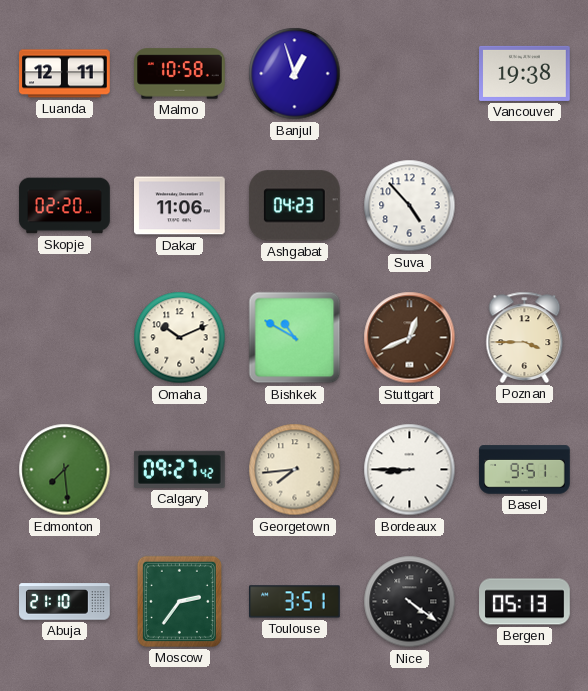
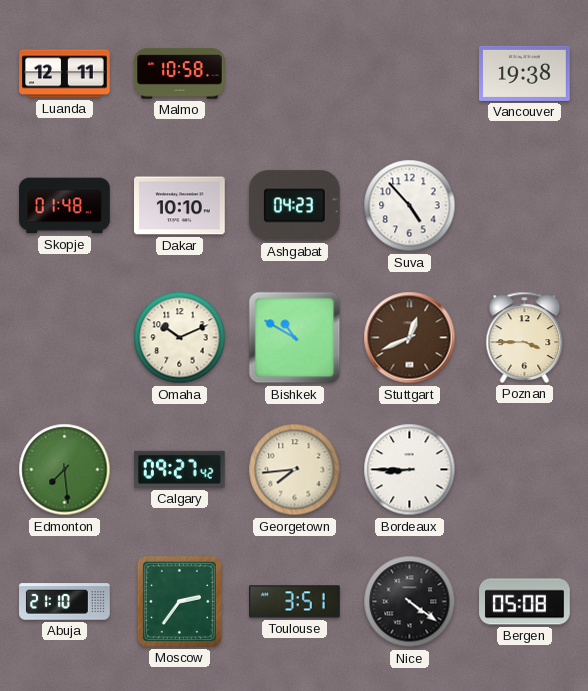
Banjul: 12:57 -> none (295, 74)
Skopje: 02:20 -> 01:48 (65, 206)
Dakar: 11:06 -> 10:10 (180, 206)
Basel: 9:51 -> none (525, 470)
Bergen: 05:13 -> 05:08 (525, 602)
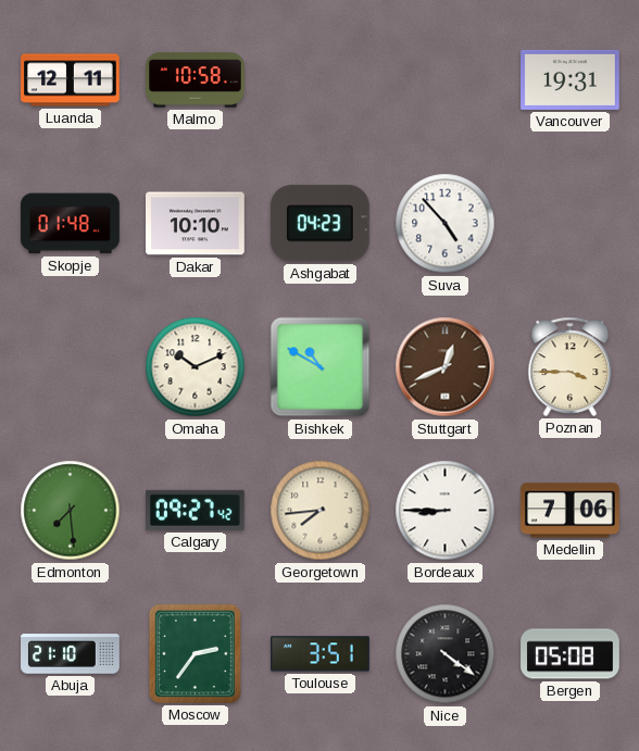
Vancouver: 19:38 -> 19:31 (571, 79)
Medellin: none -> 7:06 (571, 511)
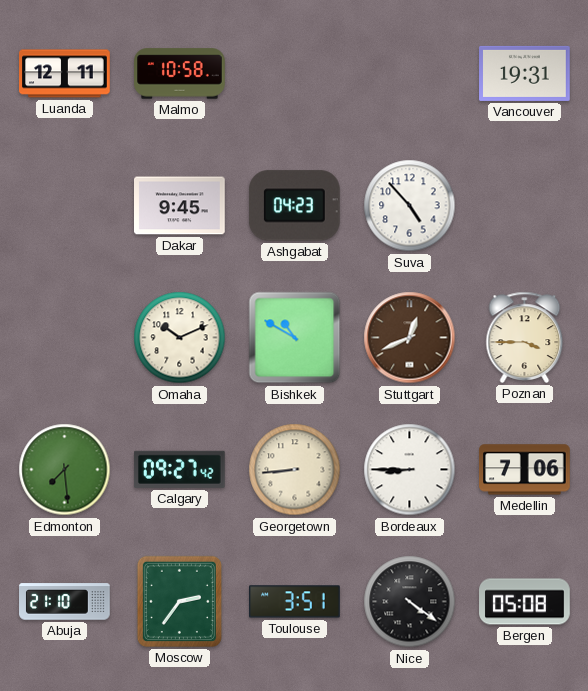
Skopje: 01:48 -> none (71, 224)
Dakar: 10:10 -> 9:45 (180, 206)
Georgetown: 7:44 -> 8:44 (295, 470)
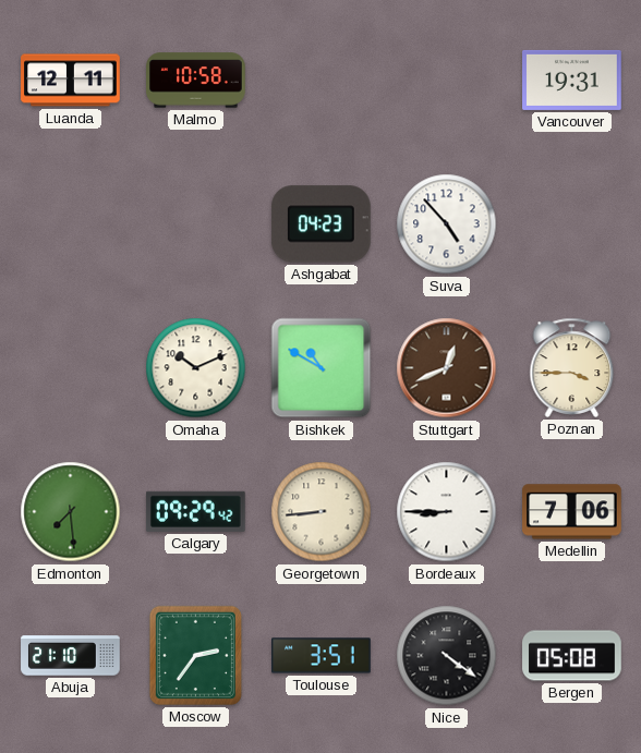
Dakar: 9:45 -> none (180, 206)
Calgary: 09:27 -> 09:29 (195, 511)
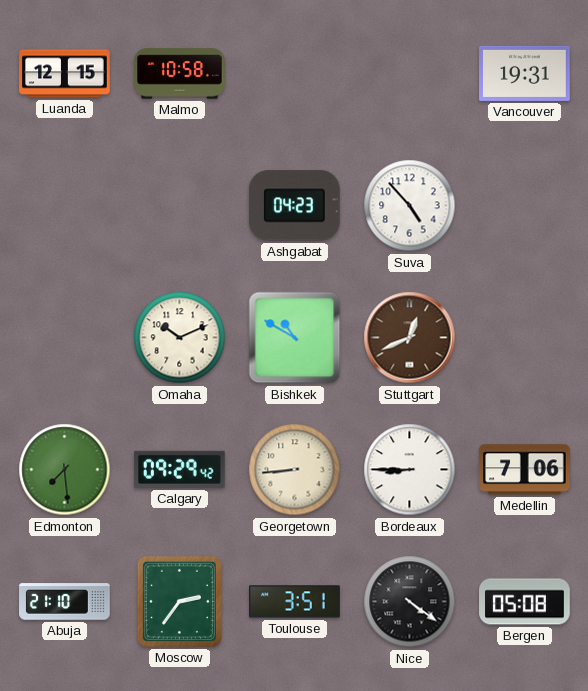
Luanda: 12:11 -> 12:15 (65, 74)
Poznan: 3:45 -> none (572, 367)
